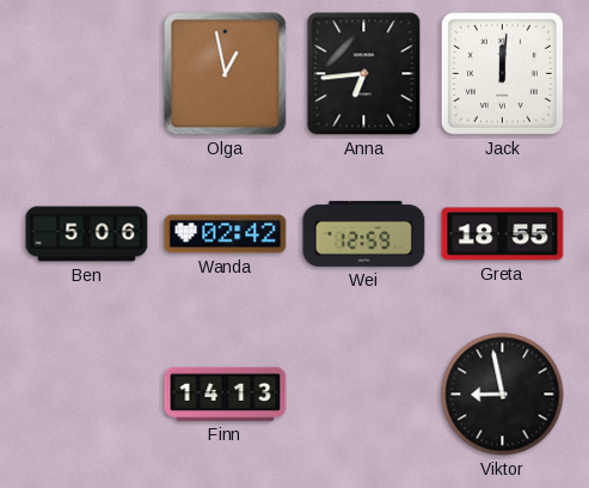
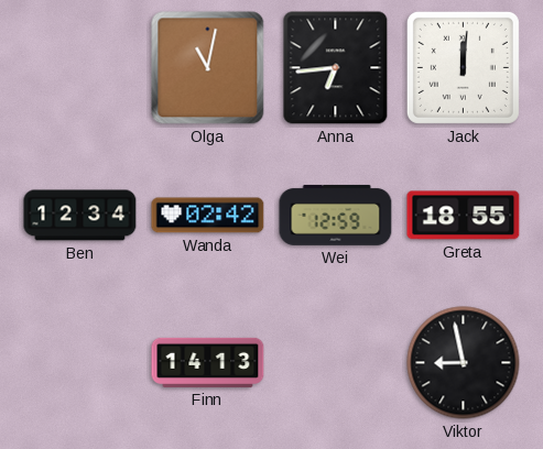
Olga: 12:58 -> 11:02 (208, 68)
Ben: 5:06 -> 12:34 (80, 216)
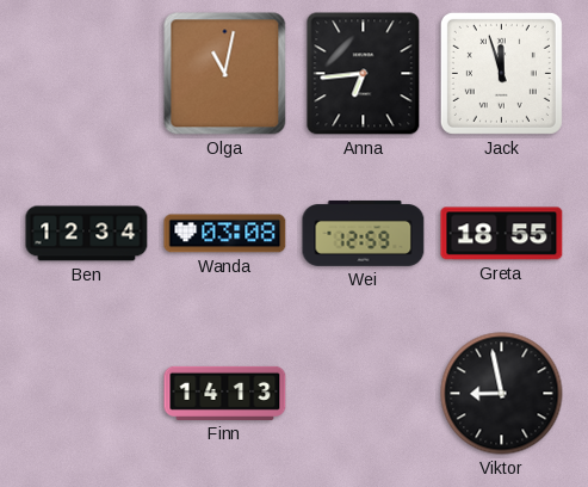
Jack: 12:01 -> 11:57 (501, 73)
Wanda: 02:42 -> 03:08 (225, 234)
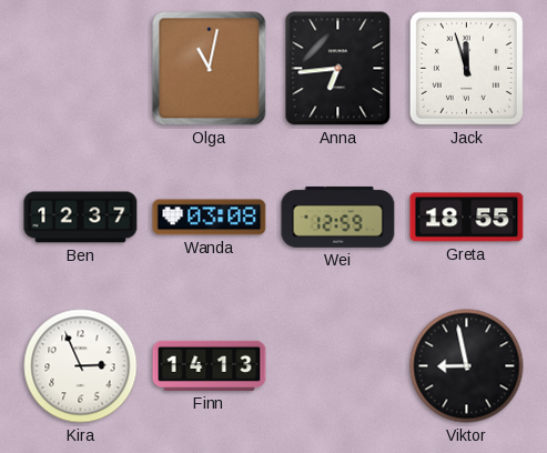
Ben: 12:34 -> 12:37 (81, 218)
Kira: none -> 2:56 (81, 366)
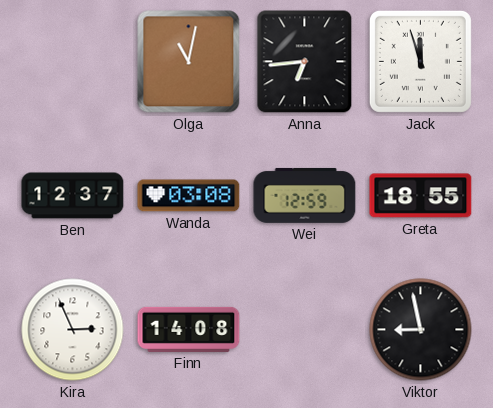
Finn: 14:13 -> 14:08 (189, 329)
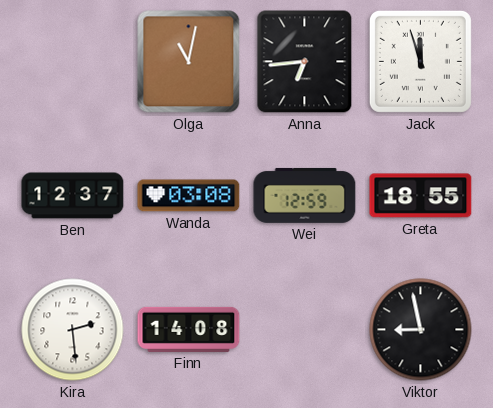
Kira: 2:56 -> 2:29 (73, 330)
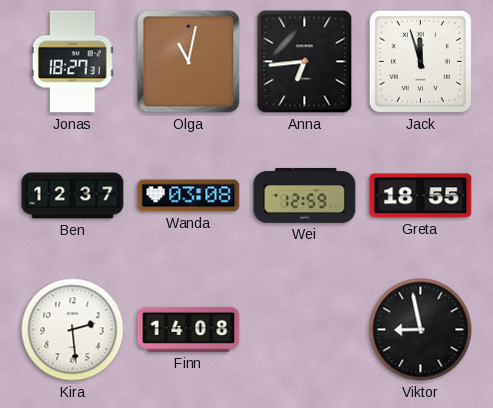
Jonas: none -> 18:27 (72, 62)
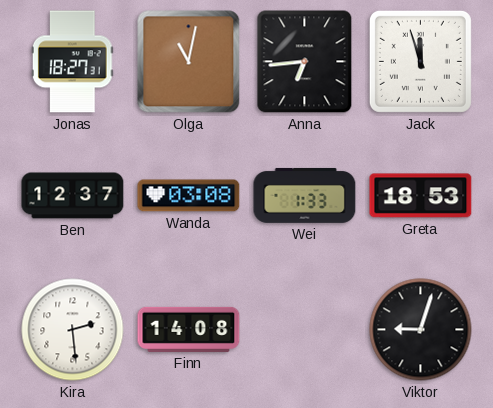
Wei: 12:59 -> 1:33 (305, 195)
Greta: 18:55 -> 18:53 (421, 196)
Viktor: 8:58 -> 9:03 (421, 330)
